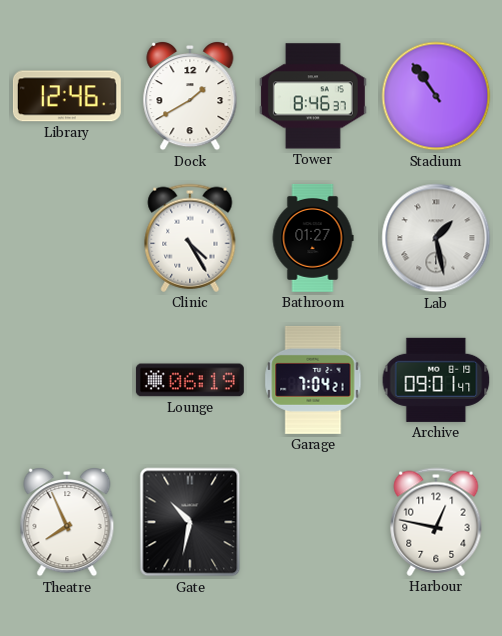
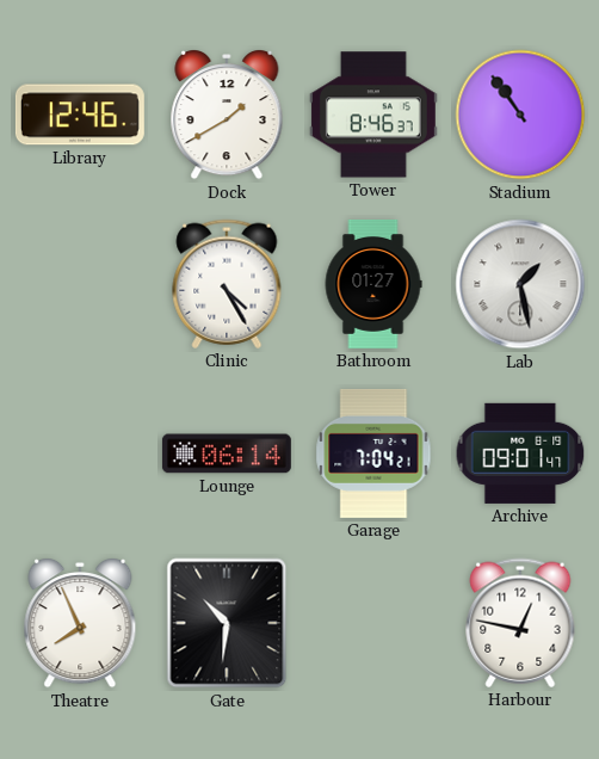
Lounge: 06:19 -> 06:14 (227, 453)
Gate: 10:32 -> 10:31 (227, 623)
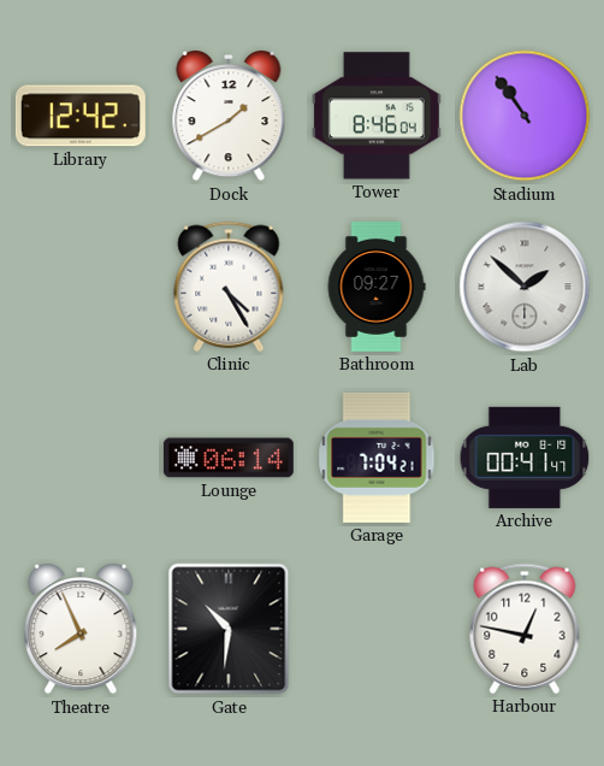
Library: 12:46 -> 12:42 (81, 116)
Tower: 8:46:37 -> 8:46:04 (377, 116)
Bathroom: 01:27 -> 09:27 (377, 287)
Lab: 1:28 -> 1:52 (525, 287)
Archive: 09:01 -> 00:41 (525, 458)
